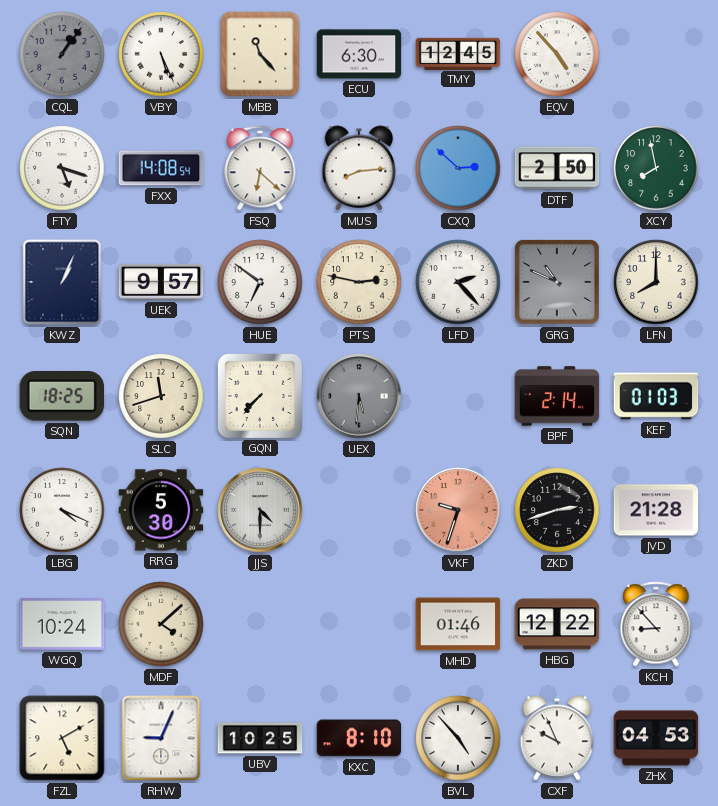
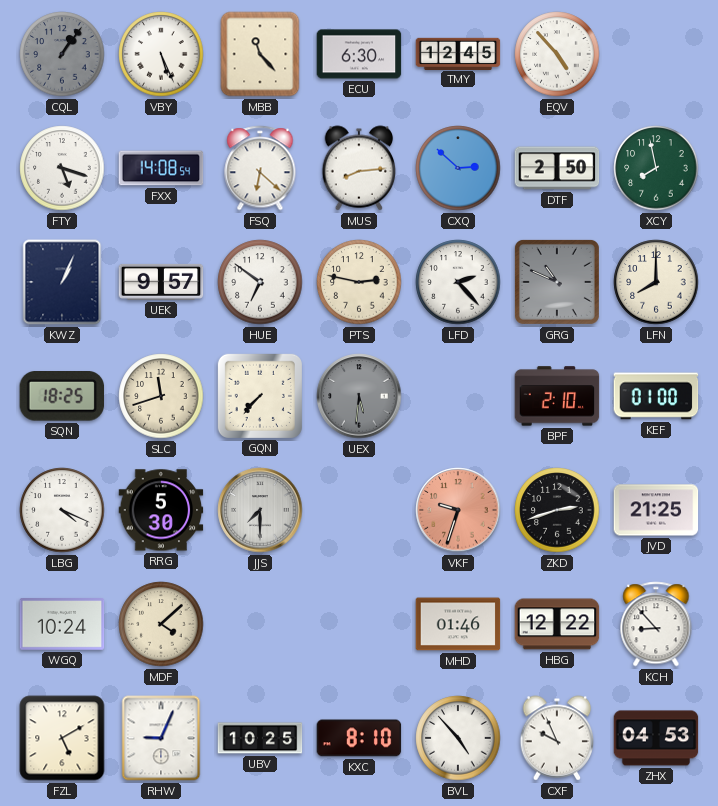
BPF: 2:14 -> 2:10 (557, 396)
KEF: 01:03 -> 01:00 (656, 396)
JJS: 4:30 -> 7:30 (260, 510)
JVD: 21:28 -> 21:25 (656, 510)
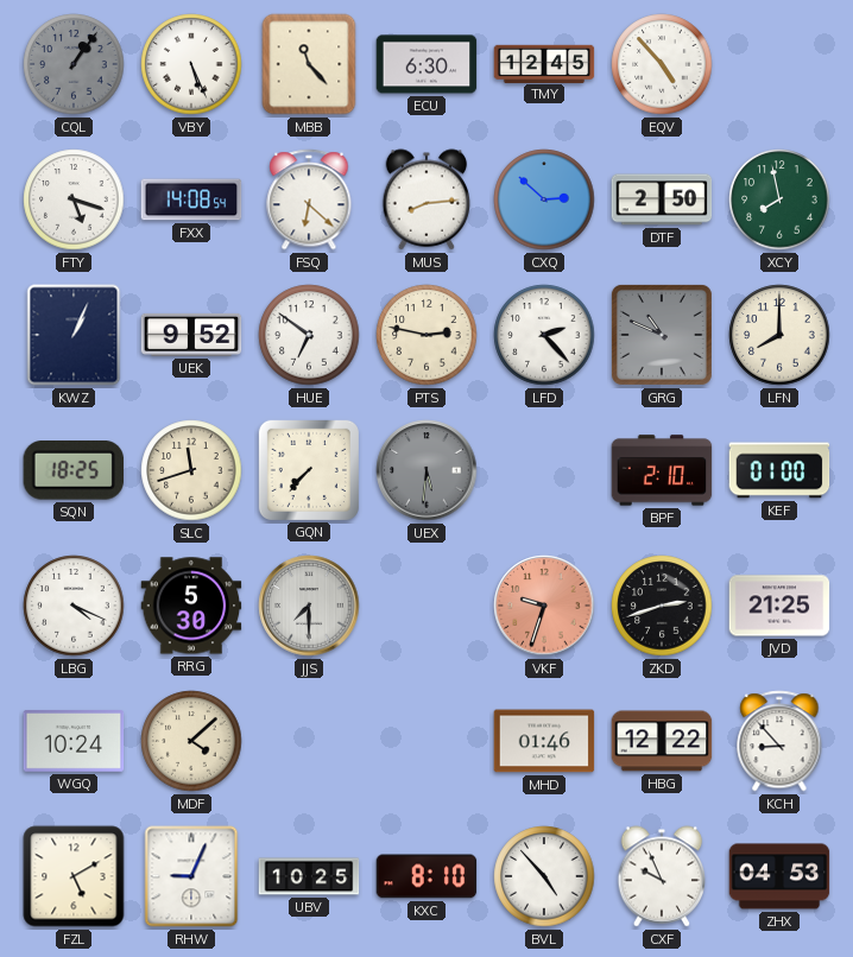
UEK: 9:57 -> 9:52 (191, 335)
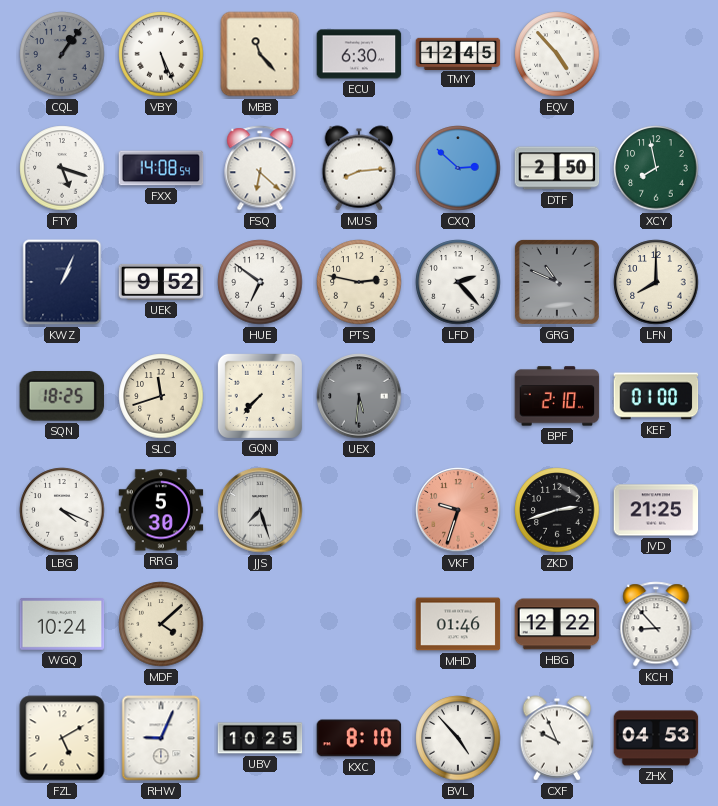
JJS: 7:30 -> 7:27 (260, 510)
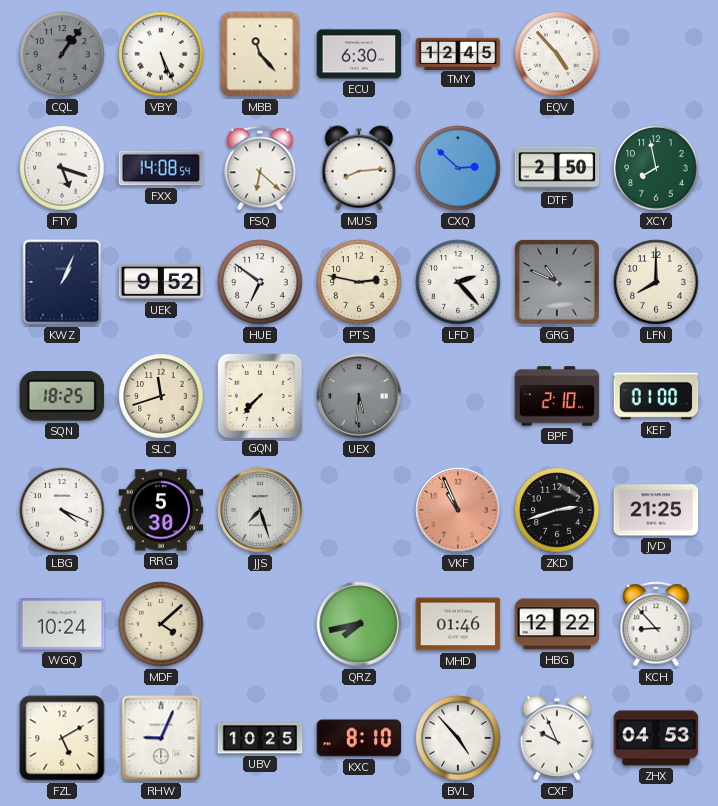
VKF: 9:33 -> 10:56 (458, 510)
QRZ: none -> 7:43 (359, 624)
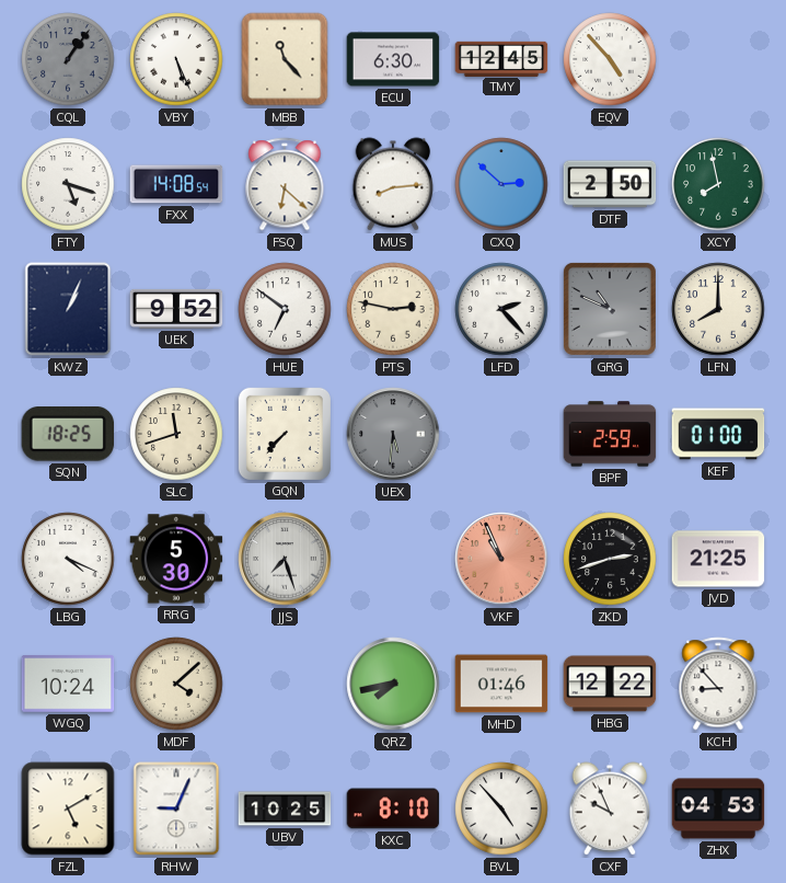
BPF: 2:10 -> 2:59 (610, 434)
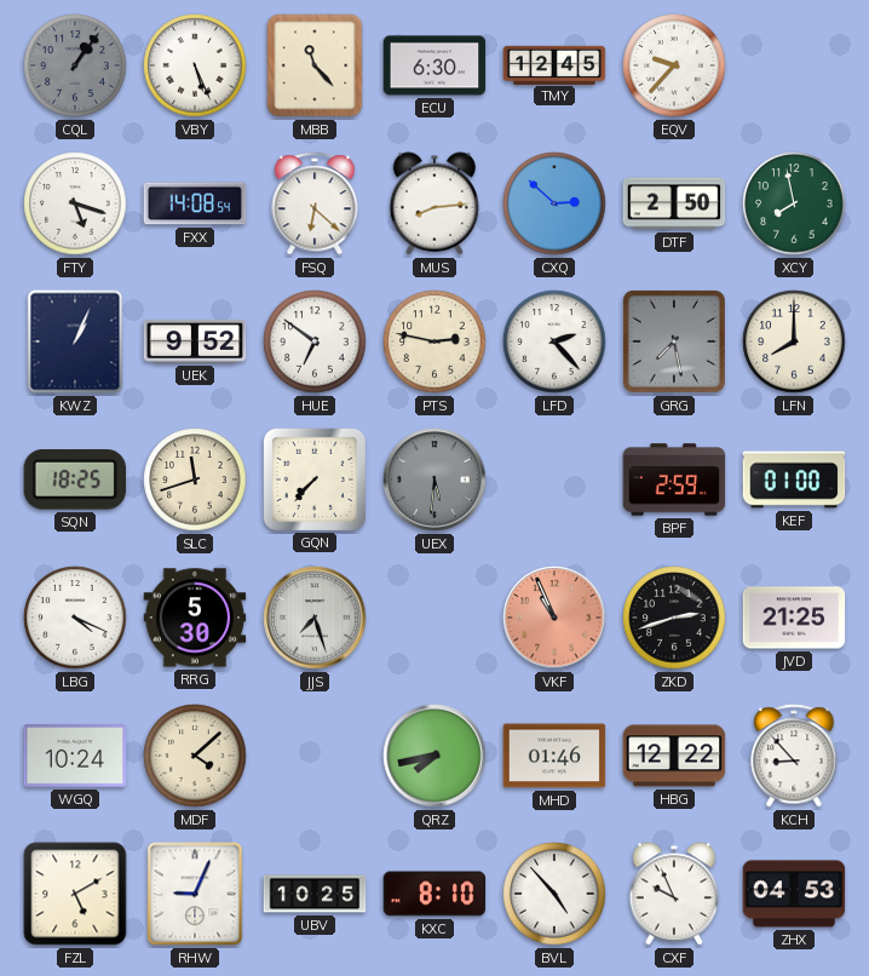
EQV: 4:53 -> 9:37 (674, 65)
GRG: 10:49 -> 7:28 (674, 341)
